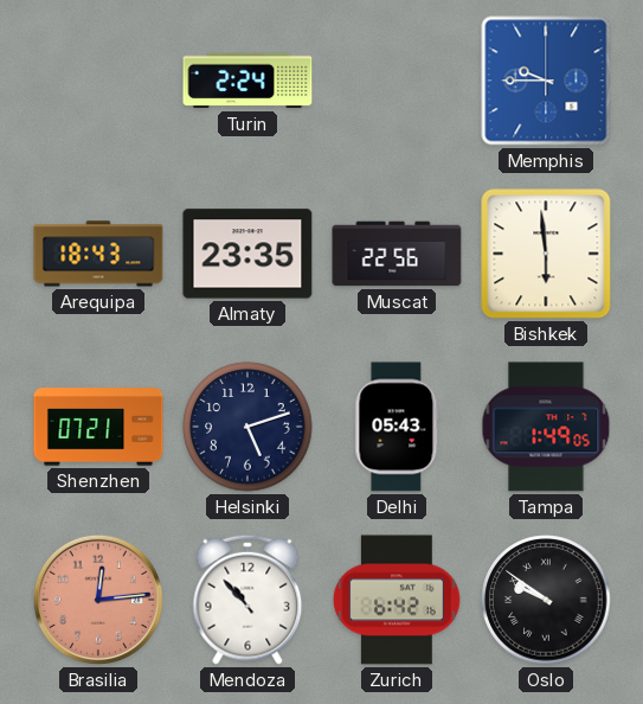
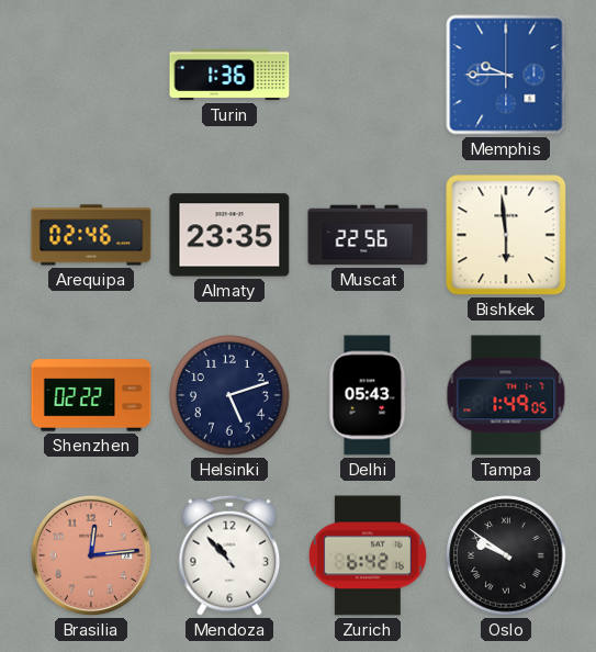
Turin: 2:24 -> 1:36 (229, 75)
Arequipa: 18:43 -> 02:46 (91, 235)
Shenzhen: 07:21 -> 02:22 (91, 395)
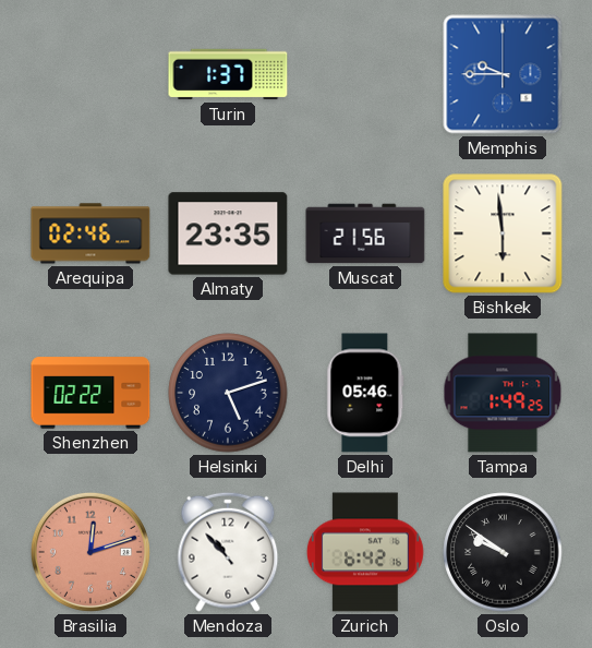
Turin: 1:36 -> 1:37 (228, 74)
Muscat: 22:56 -> 21:56 (365, 233)
Delhi: 05:43 -> 05:46 (365, 393)
Tampa: 1:49:05 -> 1:49:25 (503, 393)
Brasilia: 12:14 -> 12:12 (90, 552)
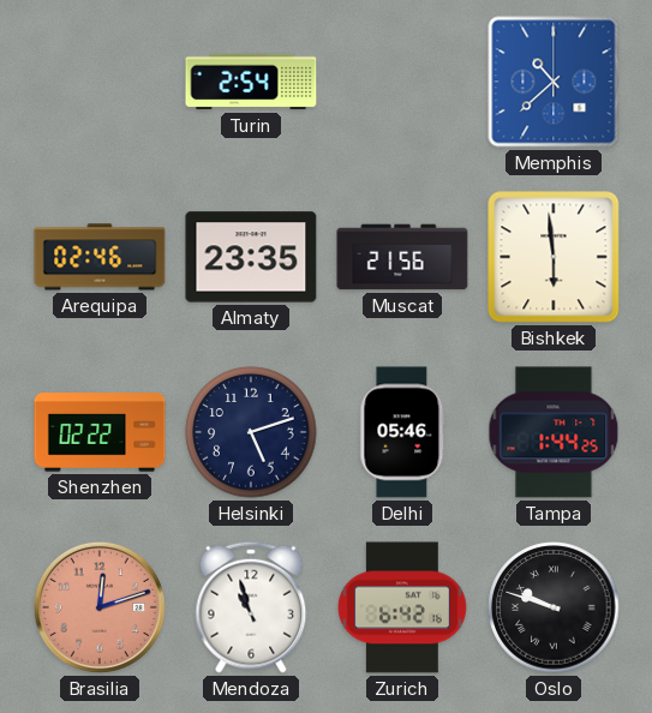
Turin: 1:37 -> 2:54 (251, 82)
Memphis: 9:45 -> 10:38 (554, 82)
Tampa: 1:49 -> 1:44 (554, 432)
Mendoza: 10:53 -> 10:57 (251, 607)
Oslo: 9:51 -> 9:48 (554, 607)
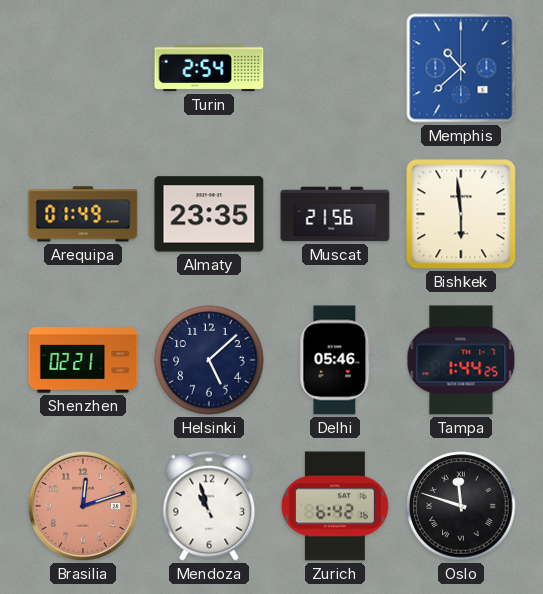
Arequipa: 02:46 -> 01:49 (83, 214)
Shenzhen: 02:22 -> 02:21 (83, 360)
Helsinki: 5:12 -> 5:08 (209, 360)
Oslo: 9:48 -> 11:48 (461, 506)
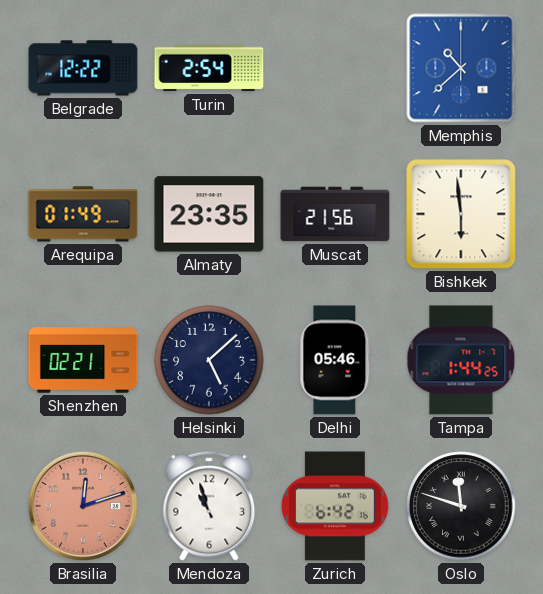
Belgrade: none -> 12:22 (83, 68)
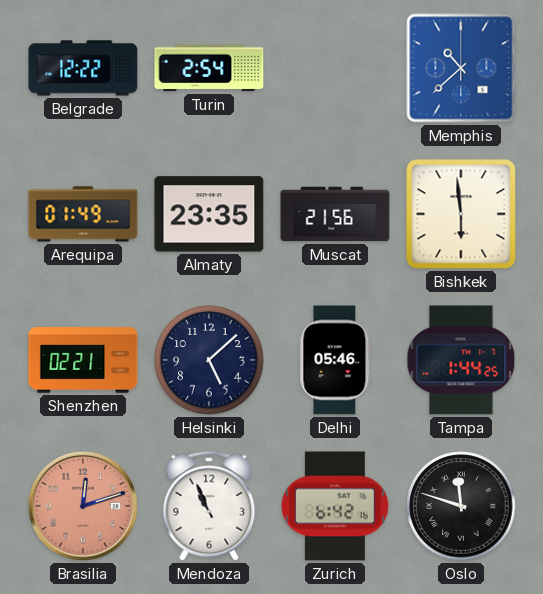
Mendoza: 10:57 -> 10:56 (209, 506)
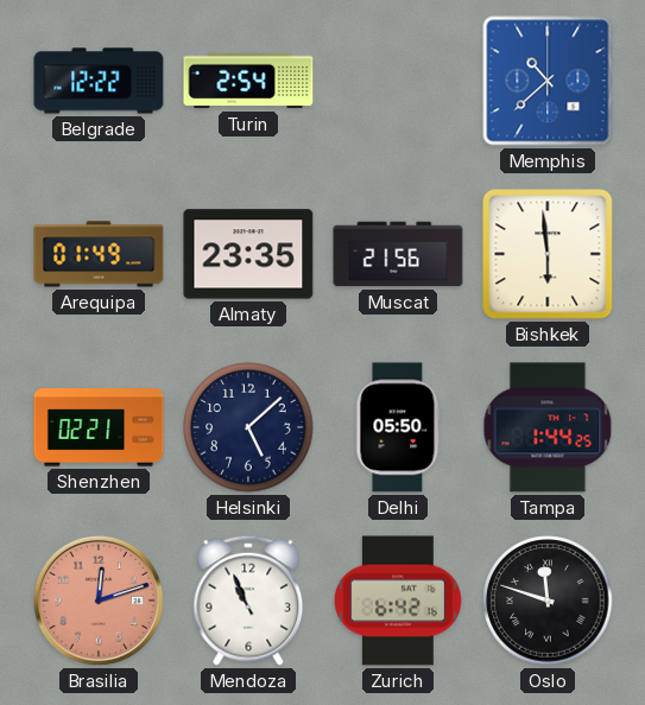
Delhi: 05:46 -> 05:50 (398, 427)
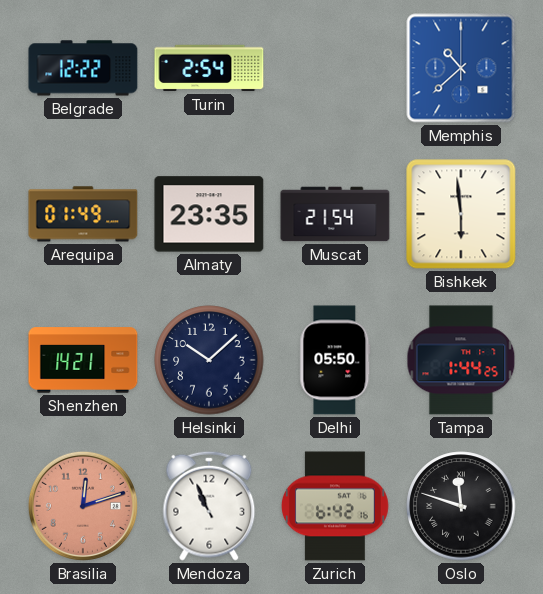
Muscat: 21:56 -> 21:54 (335, 214)
Shenzhen: 02:21 -> 14:21 (83, 360)
Helsinki: 5:08 -> 10:08 (209, 360)
